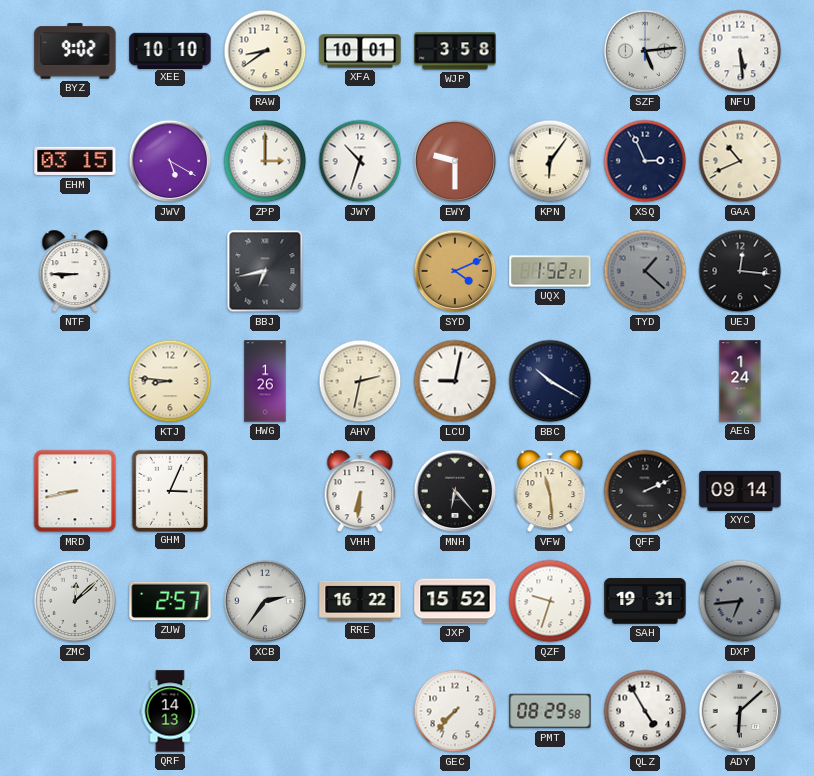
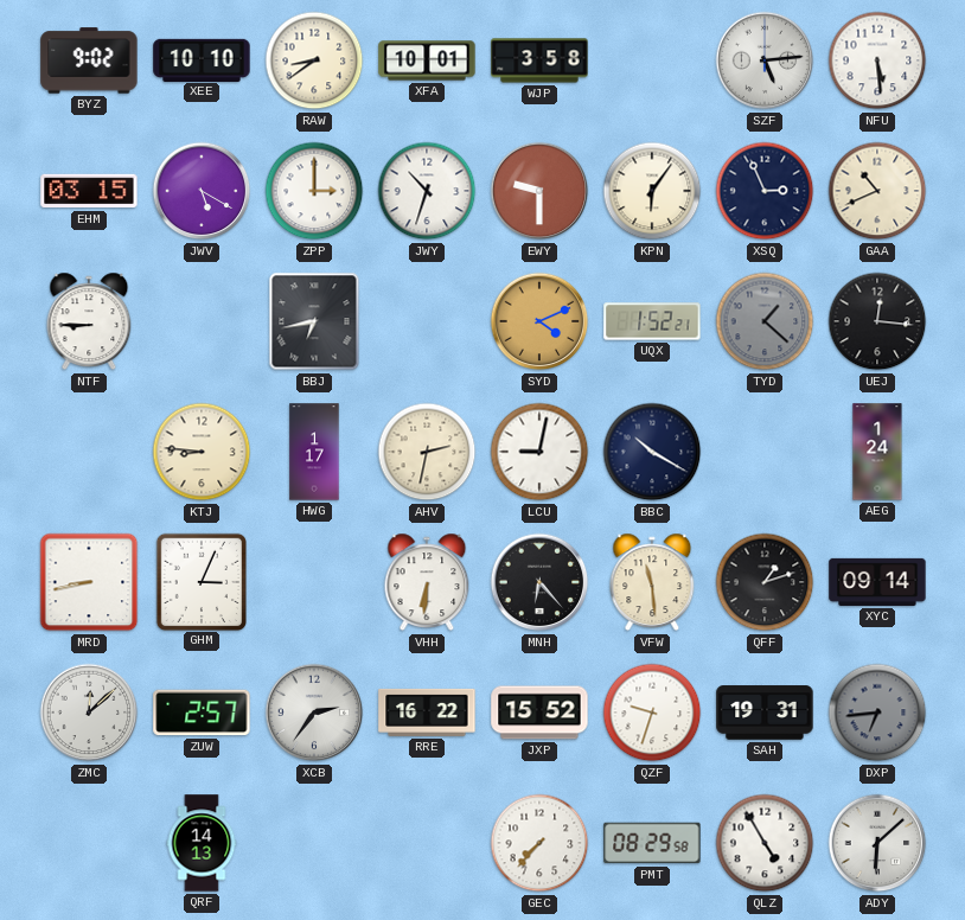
HWG: 1:26 -> 1:17 (314, 452)
QFF: 2:11 -> 1:12 (765, 582)
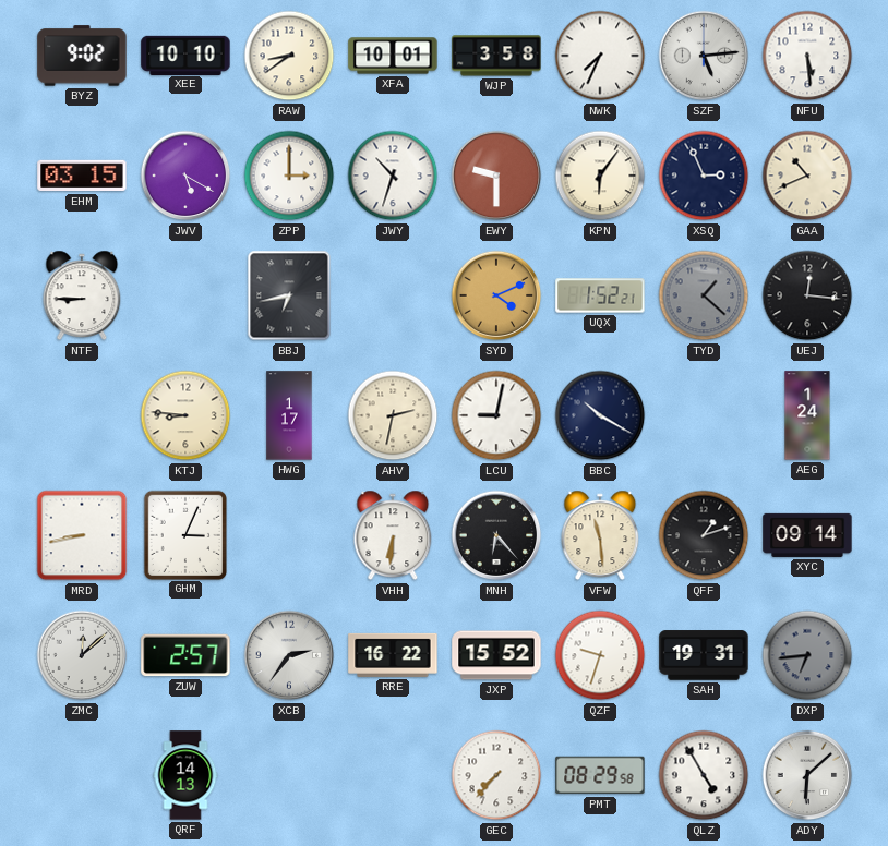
NWK: none -> 7:34 (600, 56)
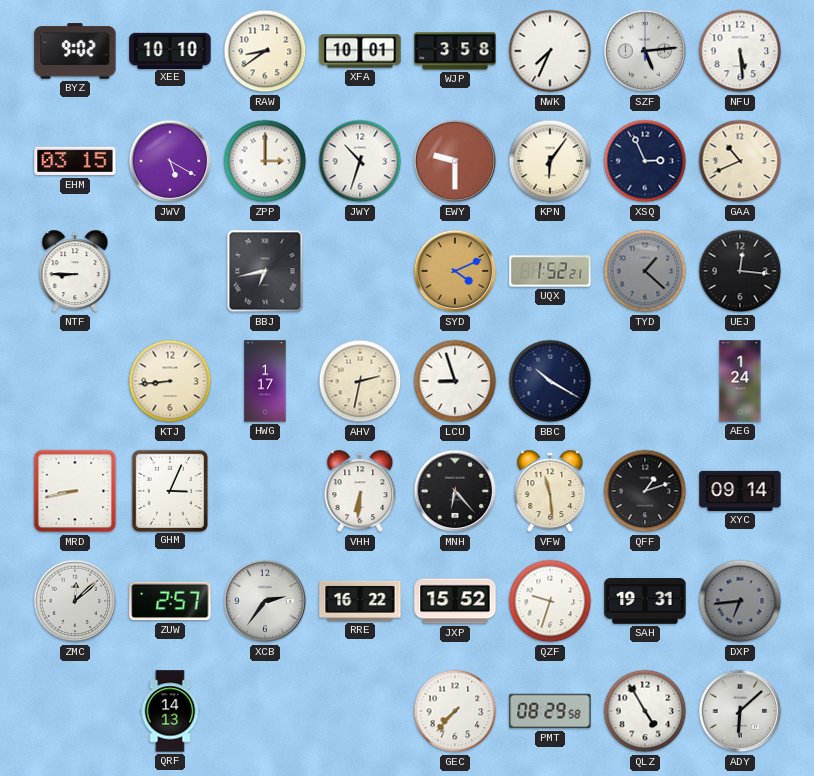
KTJ: 8:46 -> 8:44 (170, 381)
LCU: 9:02 -> 8:57 (455, 381)
